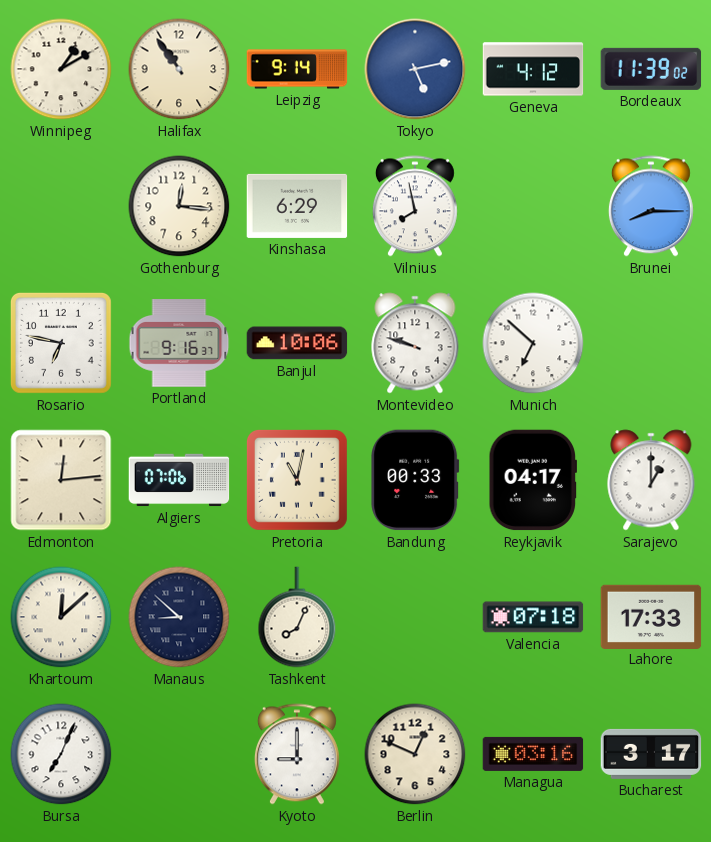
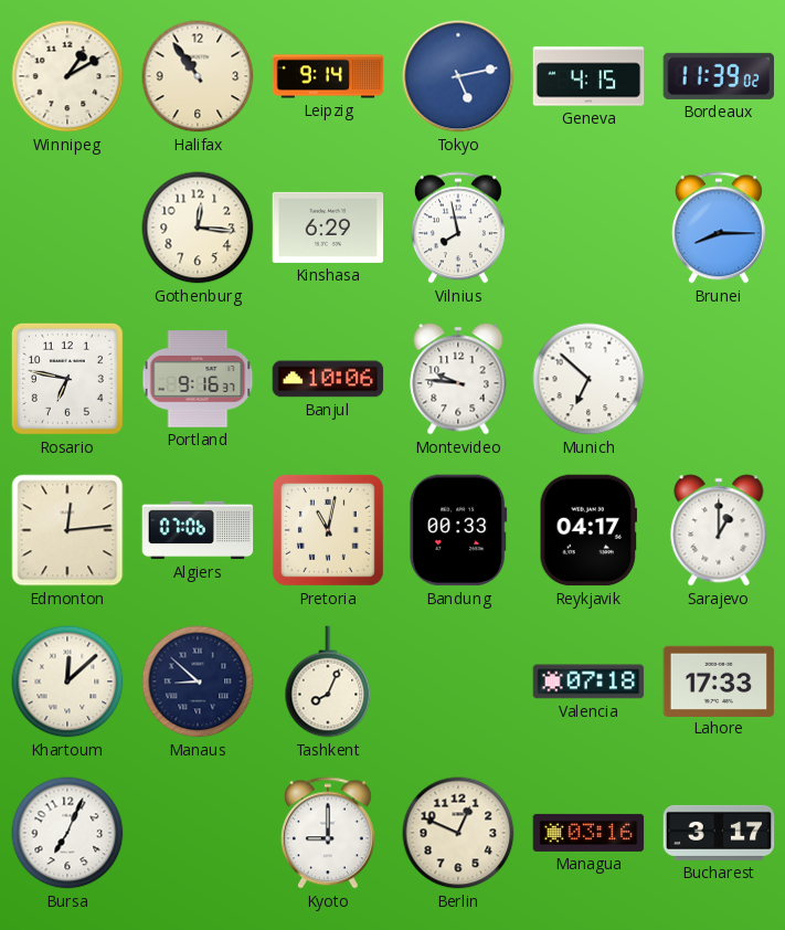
Geneva: 4:12 -> 4:15 (588, 76)
Montevideo: 9:48 -> 9:46 (458, 379)
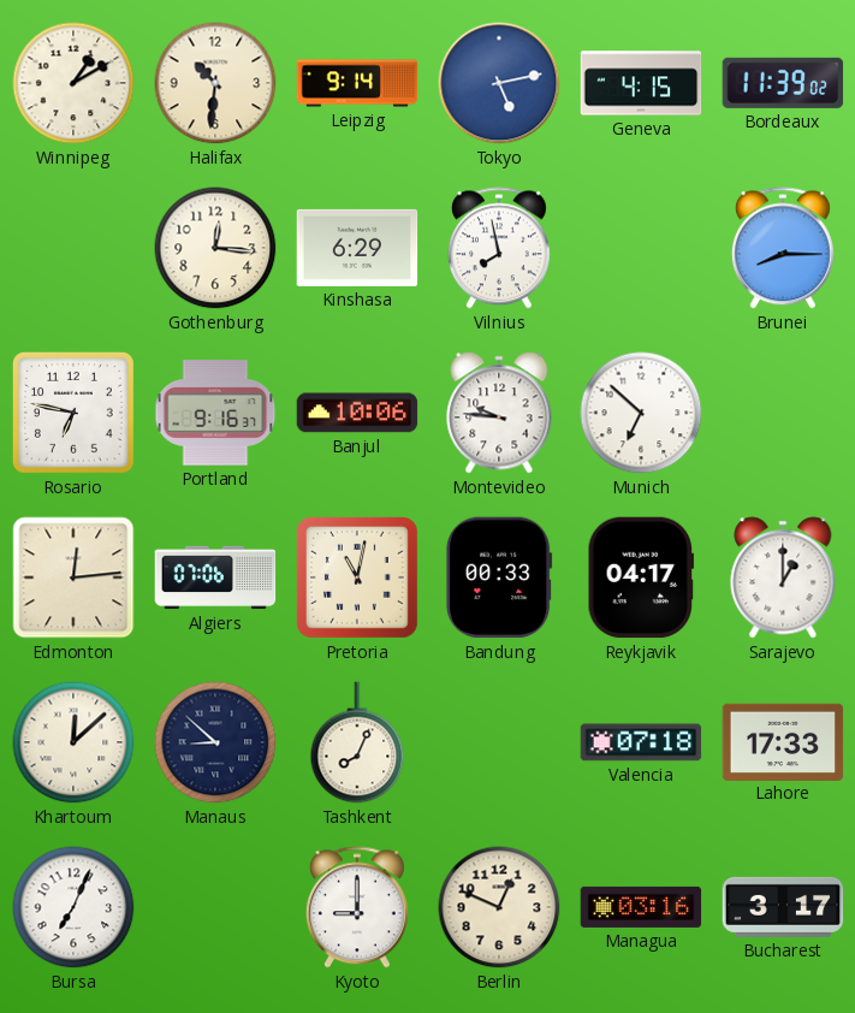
Halifax: 10:54 -> 10:31 (215, 83)
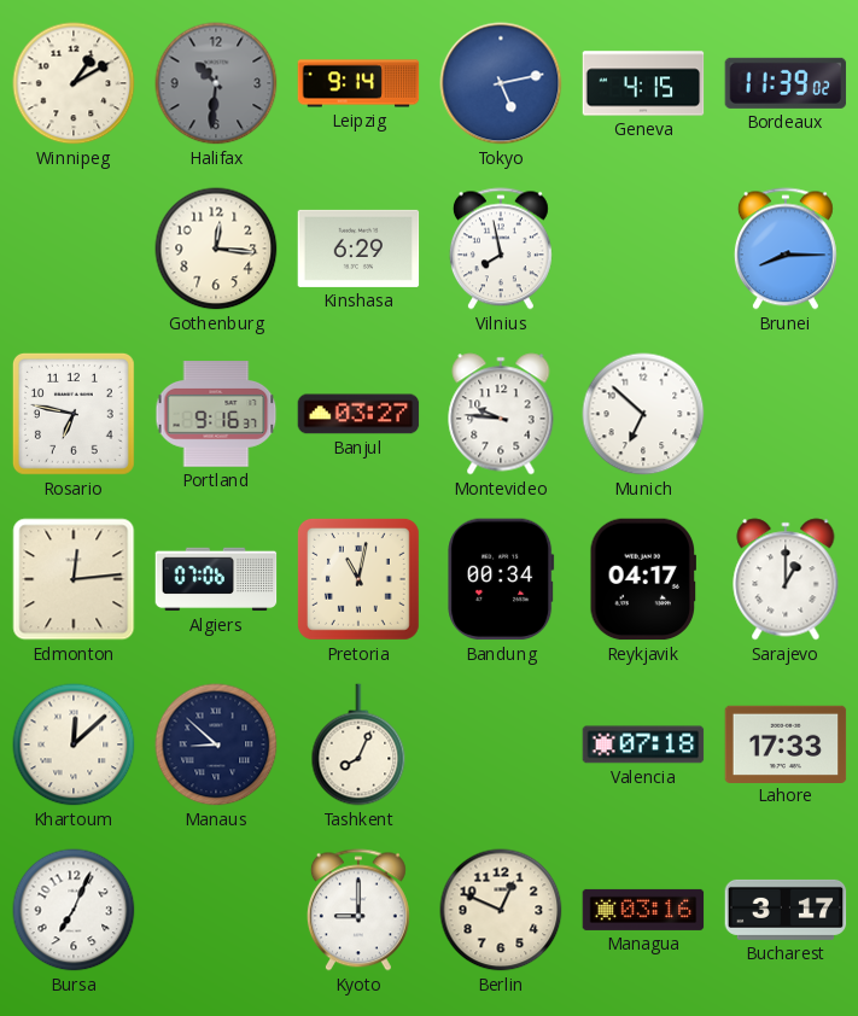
Halifax dial: cream -> grey (216, 83)
Banjul: 10:06 -> 03:27 (358, 414)
Bandung: 00:33 -> 00:34 (501, 579)
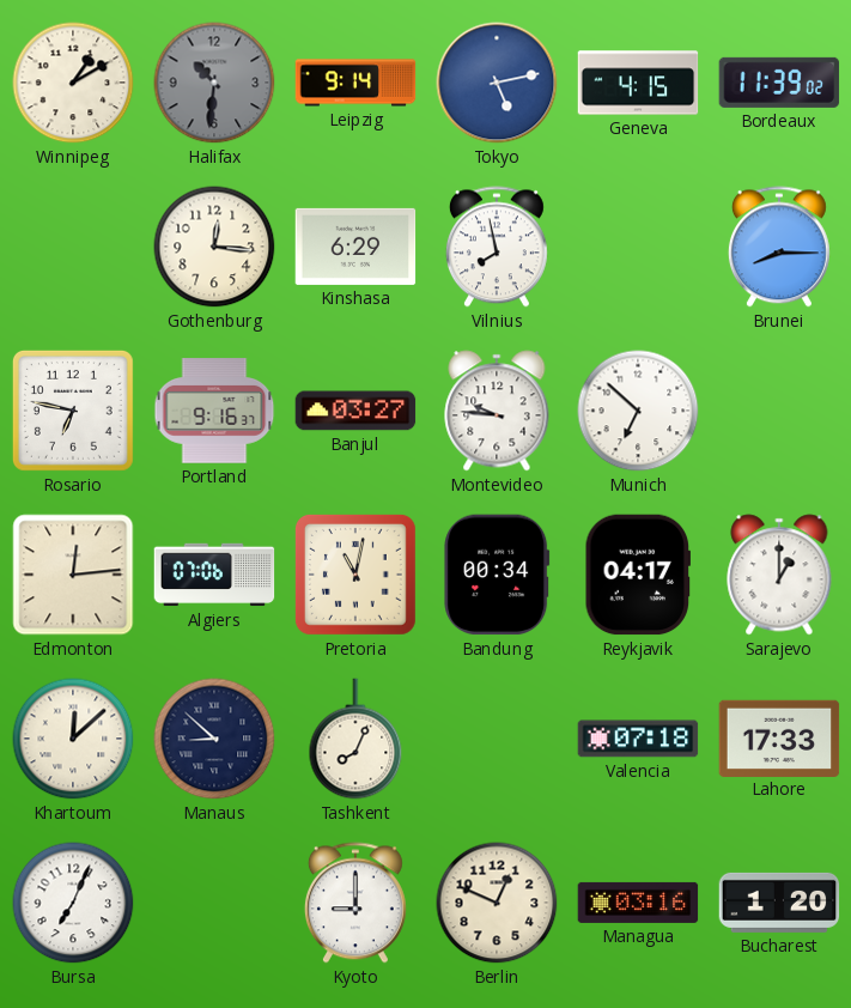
Bucharest: 3:17 -> 1:20 (779, 903)
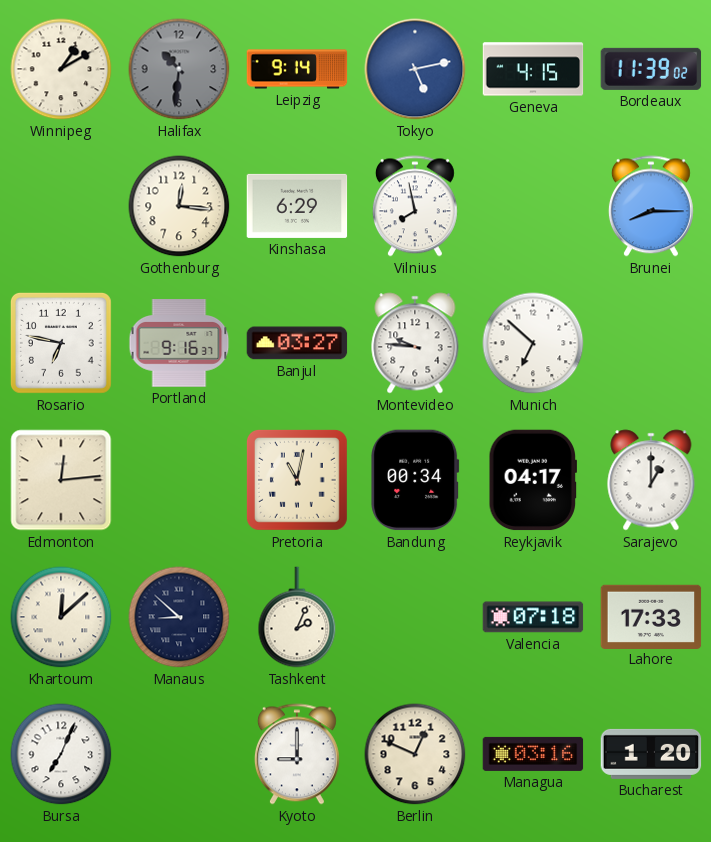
Algiers: 07:06 -> none (214, 575)
Tashkent: 8:04 -> 2:04 (297, 617)
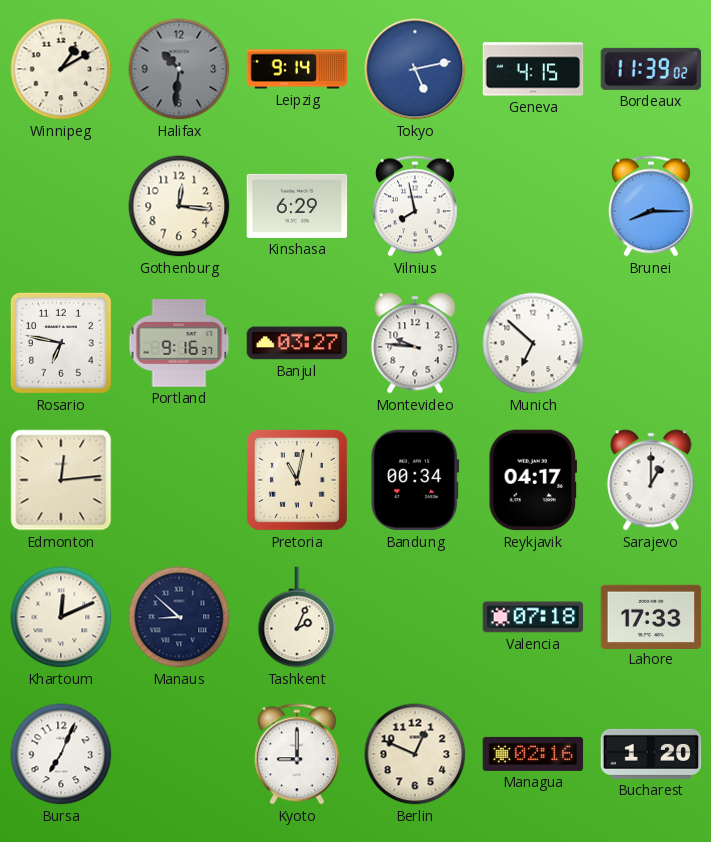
Khartoum: 12:08 -> 12:11 (61, 617)
Managua: 03:16 -> 02:16 (533, 754)
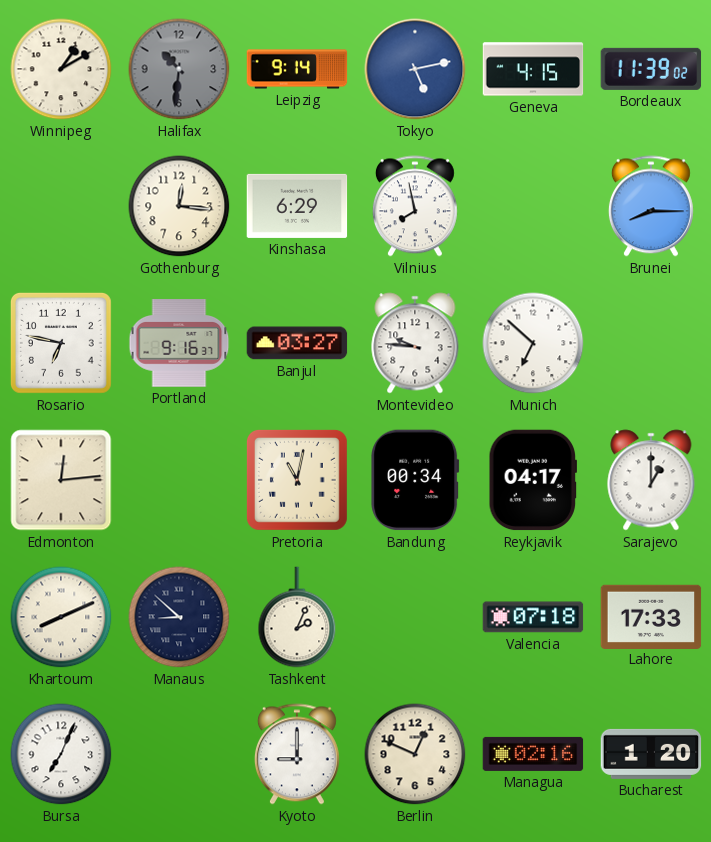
Khartoum: 12:11 -> 8:11 (61, 617)
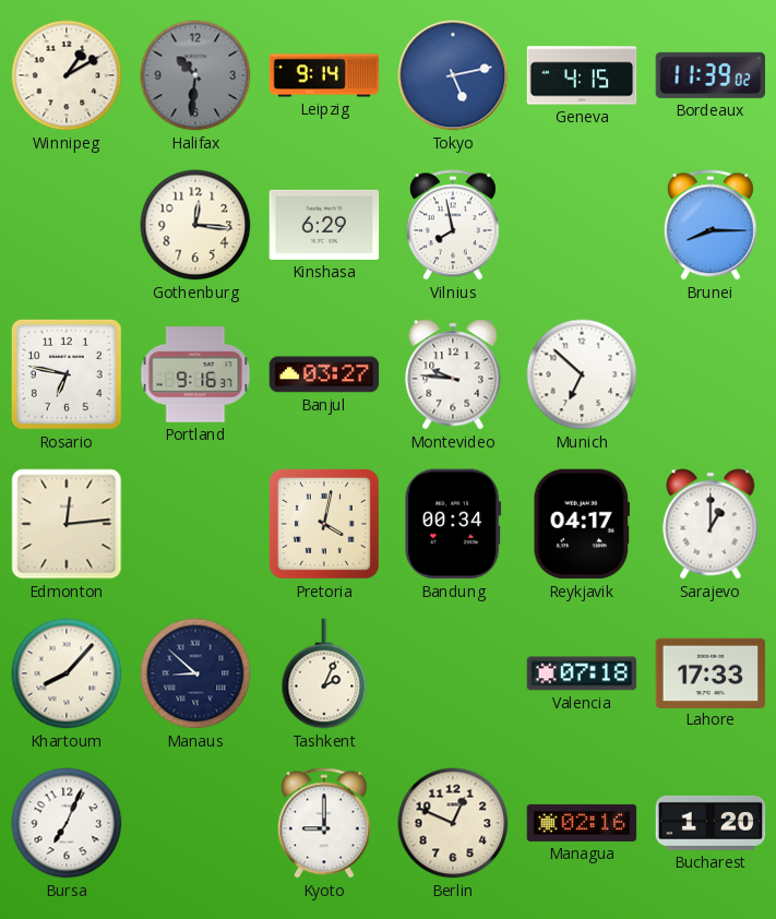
Pretoria: 11:02 -> 4:02 (324, 524)
Khartoum: 8:11 -> 8:07 (67, 673)
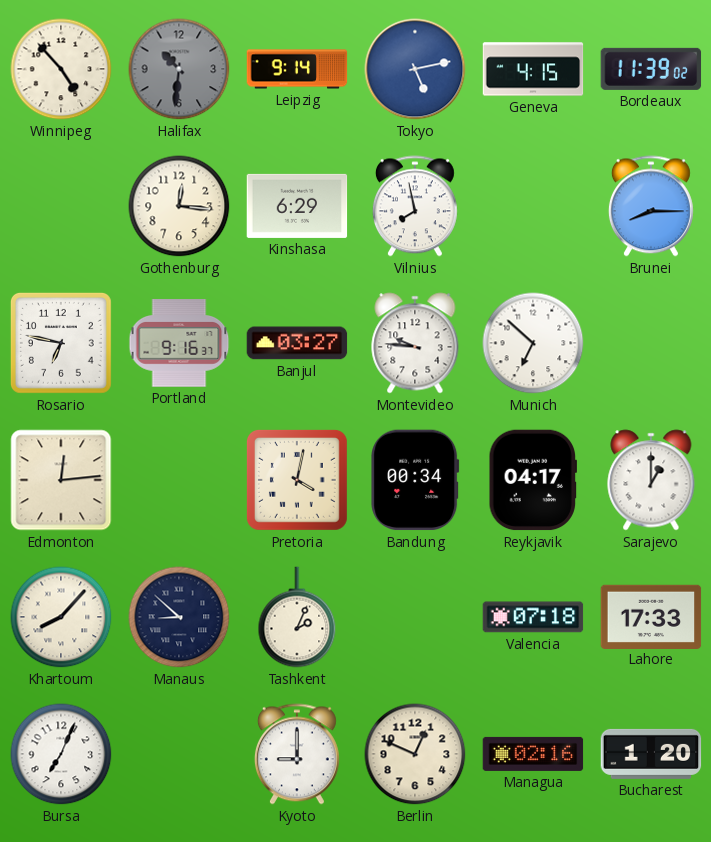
Winnipeg: 1:10 -> 4:53 (61, 69)
